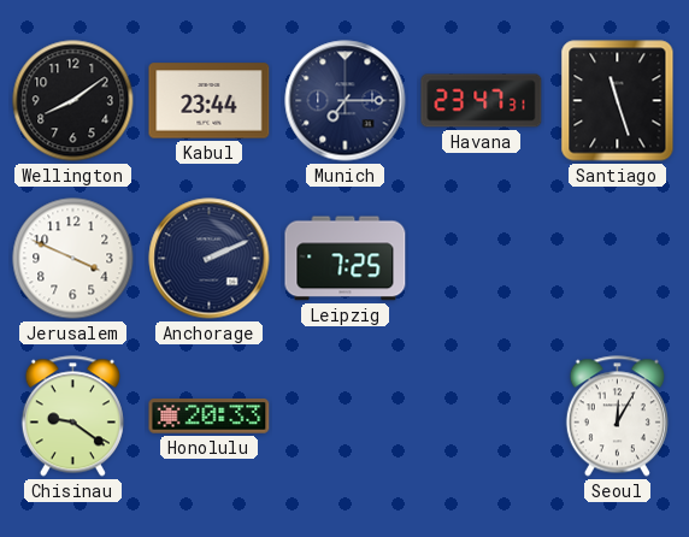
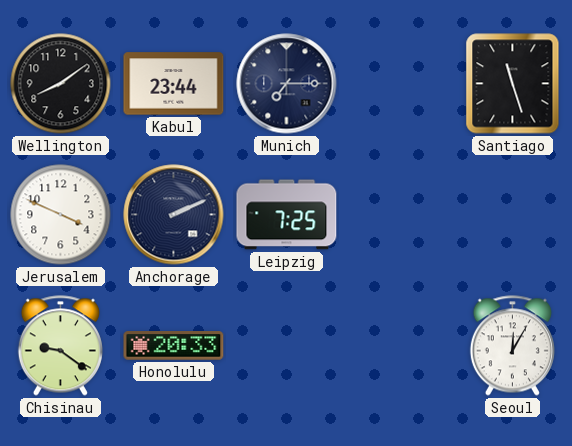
Havana: 23:47 -> none (482, 101)
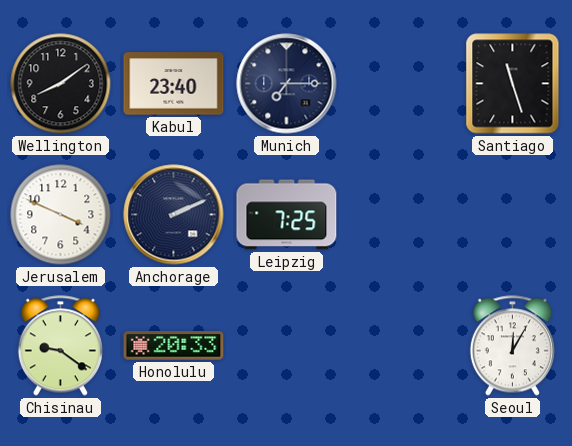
Kabul: 23:44 -> 23:40 (174, 84)
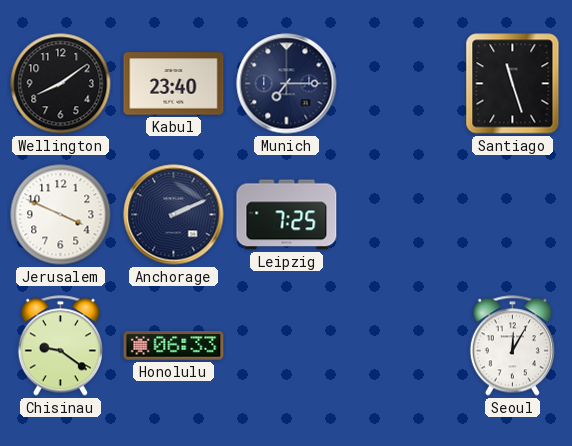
Honolulu: 20:33 -> 06:33 (174, 346)
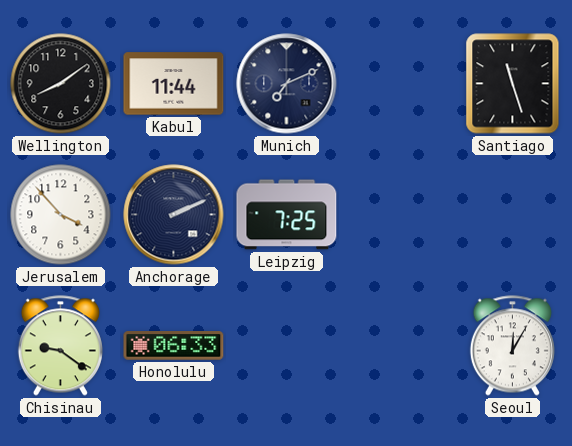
Kabul: 23:40 -> 11:44 (174, 84)
Munich: 7:15 -> 7:11 (287, 84)
Jerusalem: 3:49 -> 3:53 (61, 215)
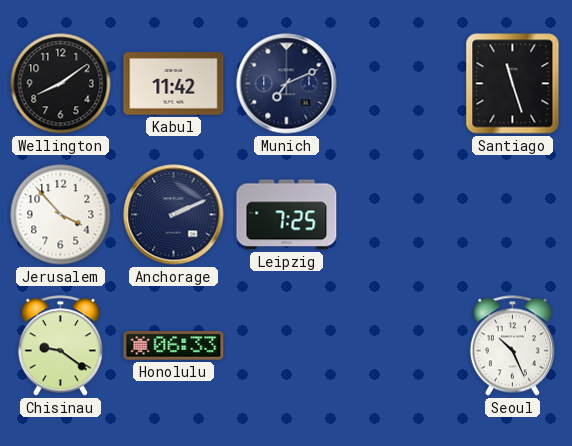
Kabul: 11:44 -> 11:42 (174, 84)
Seoul: 12:05 -> 10:26 (512, 346)
